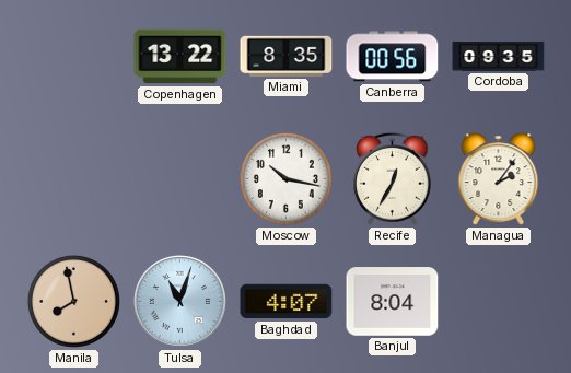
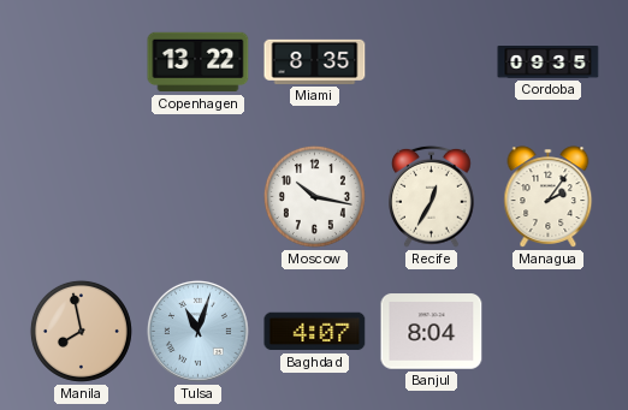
Canberra: 00:56 -> none (393, 57)
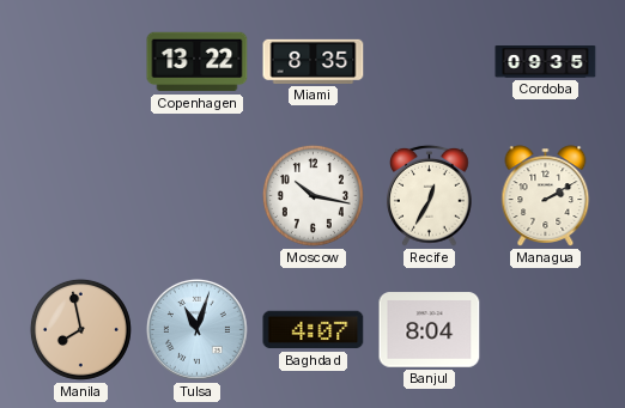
Managua: 2:06 -> 2:10 (546, 196)
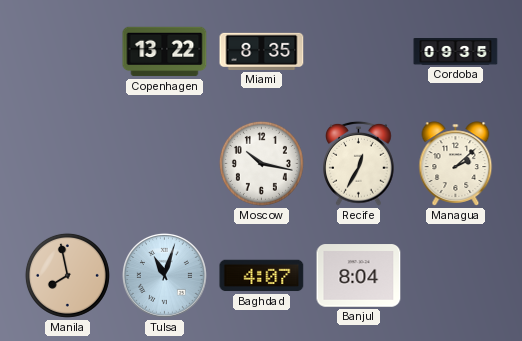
Managua: 2:10 -> 2:08 (456, 164)
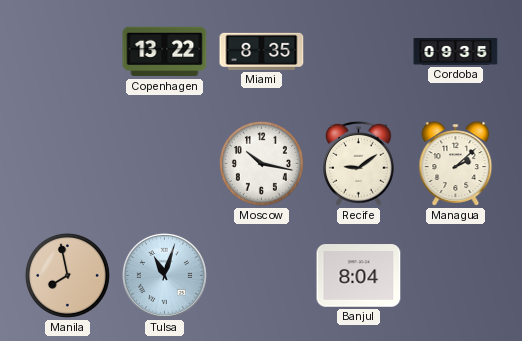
Recife: 12:35 -> 9:09 (359, 163)
Baghdad: 4:07 -> none (262, 276)
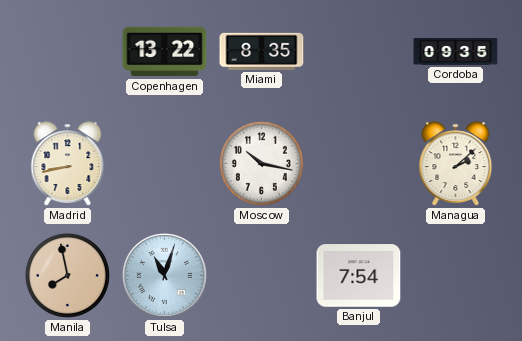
Madrid: none -> 8:43 (68, 164)
Recife: 9:09 -> none (359, 163)
Banjul: 8:04 -> 7:54 (359, 276)
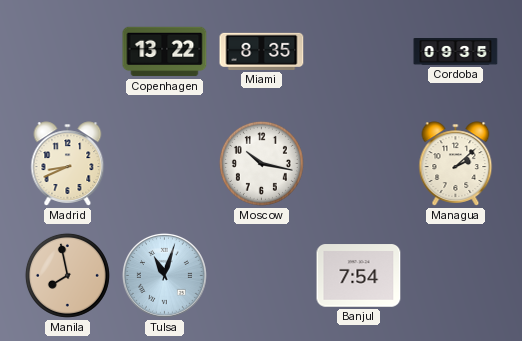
Madrid: 8:43 -> 8:41 (68, 164)
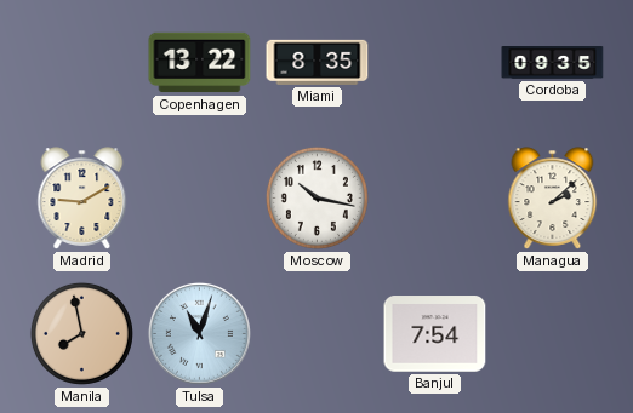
Madrid: 8:41 -> 9:10 (82, 199)
